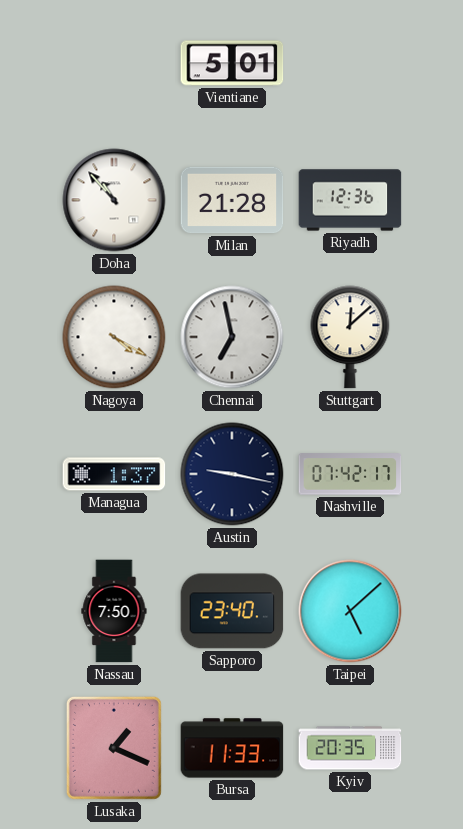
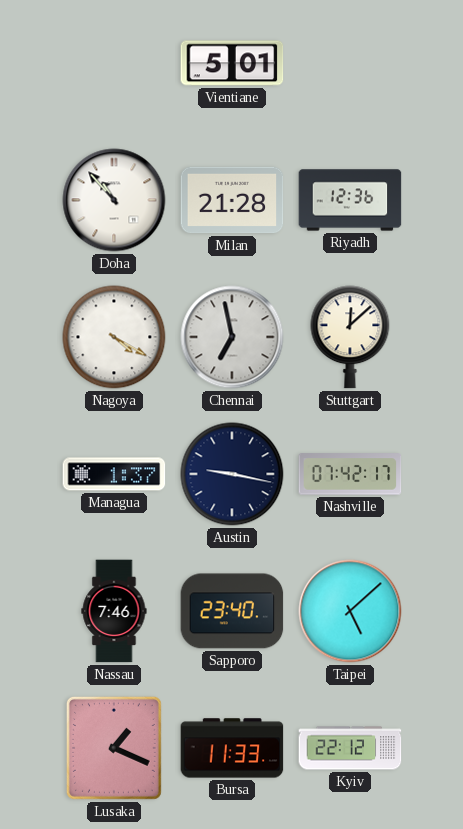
Nassau: 7:50 -> 7:46 (114, 611)
Kyiv: 20:35 -> 22:12 (350, 748)
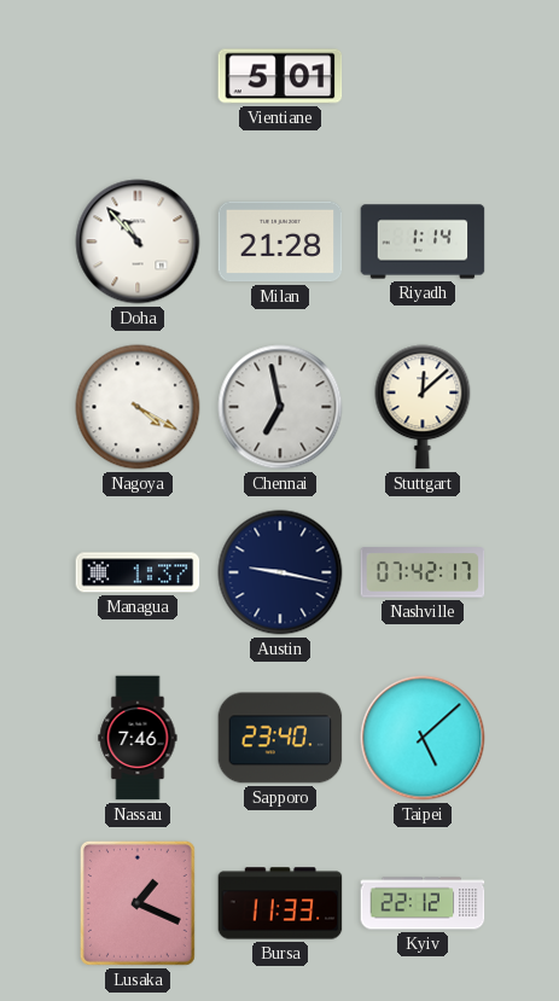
Riyadh: 12:36 -> 1:14 (423, 241)
